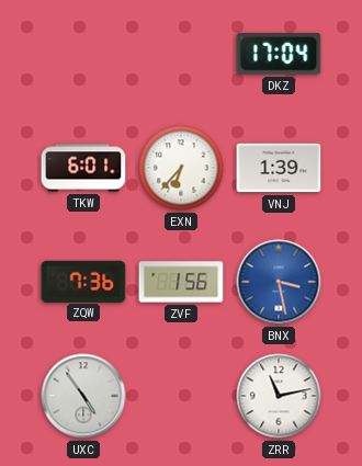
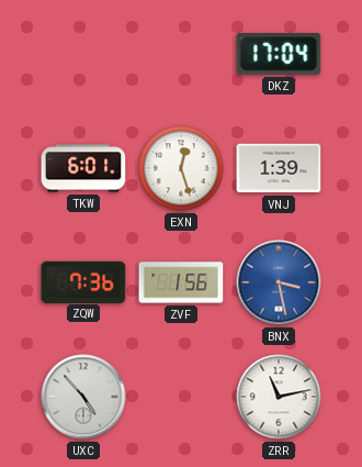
EXN: 6:37 -> 12:27 (181, 168)
UXC: 4:54 -> 4:53 (83, 397)
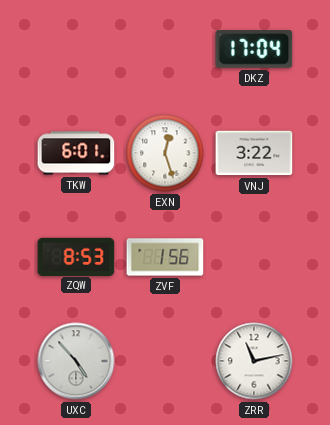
VNJ: 1:39 -> 3:22 (254, 153)
ZQW: 7:36 -> 8:53 (76, 256)
BNX: 3:28 -> none (279, 282)
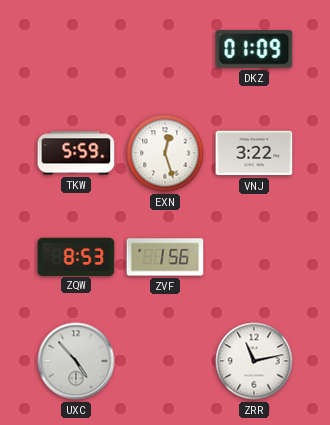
DKZ: 17:04 -> 01:09 (254, 49)
TKW: 6:01 -> 5:59 (76, 153)
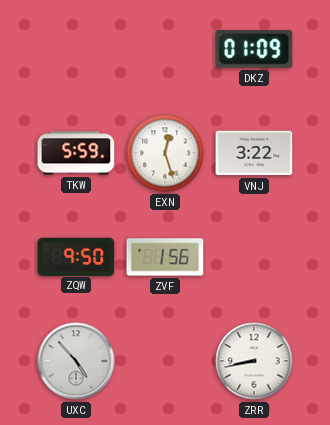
ZQW: 8:53 -> 9:50 (76, 256)
ZRR: 11:13 -> 8:43 (254, 361)
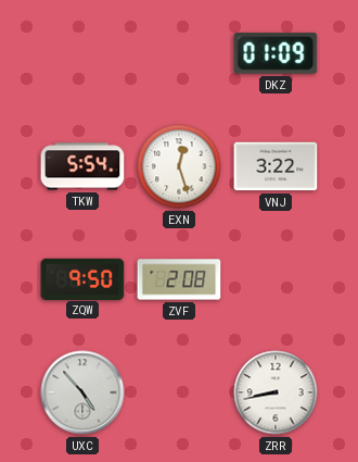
TKW: 5:59 -> 5:54 (82, 166)
ZVF: 1:56 -> 2:08 (179, 279)
